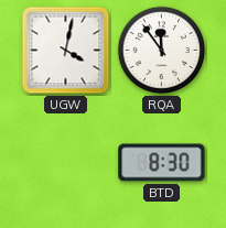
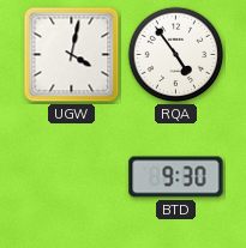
RQA: 11:54 -> 4:54 (176, 55)
BTD: 8:30 -> 9:30 (176, 177)
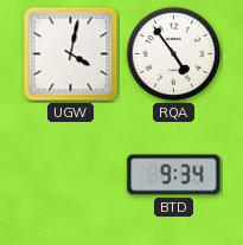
BTD: 9:30 -> 9:34 (174, 175)
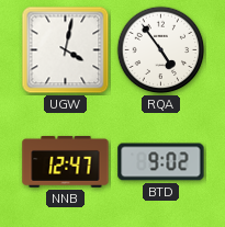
NNB: none -> 12:47 (66, 161)
BTD: 9:34 -> 9:02 (161, 162)
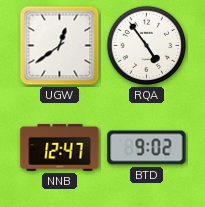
UGW: 4:02 -> 12:39 (60, 46)
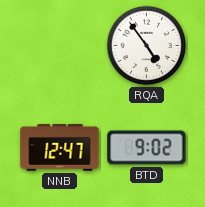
UGW: 12:39 -> none (60, 46)
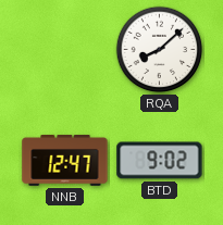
RQA: 4:54 -> 8:08 (160, 50)
